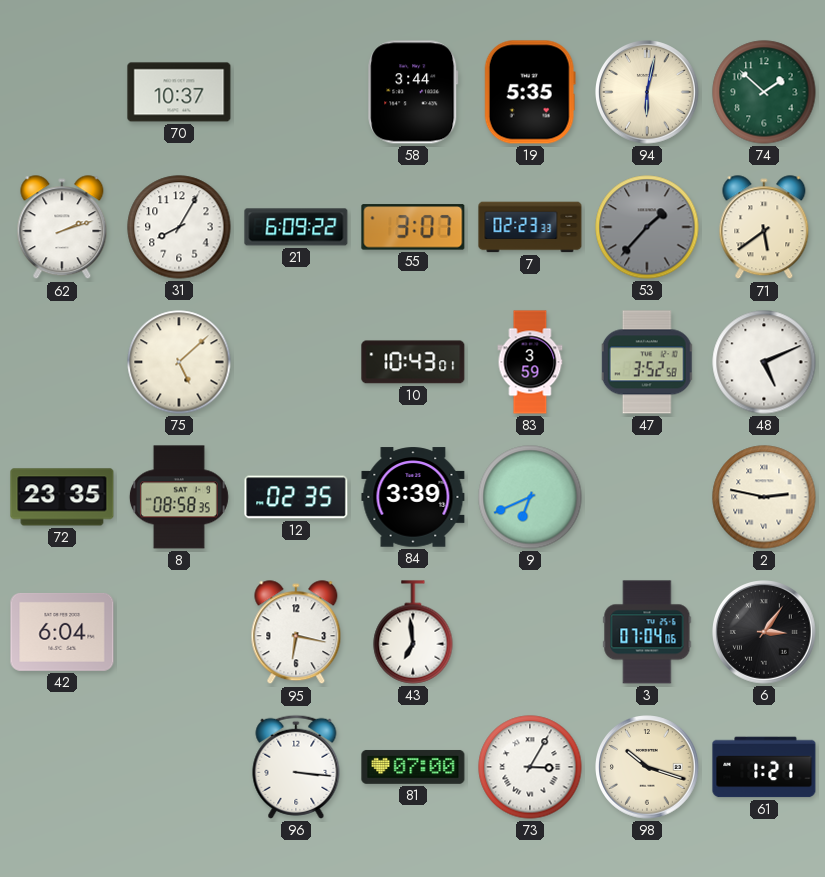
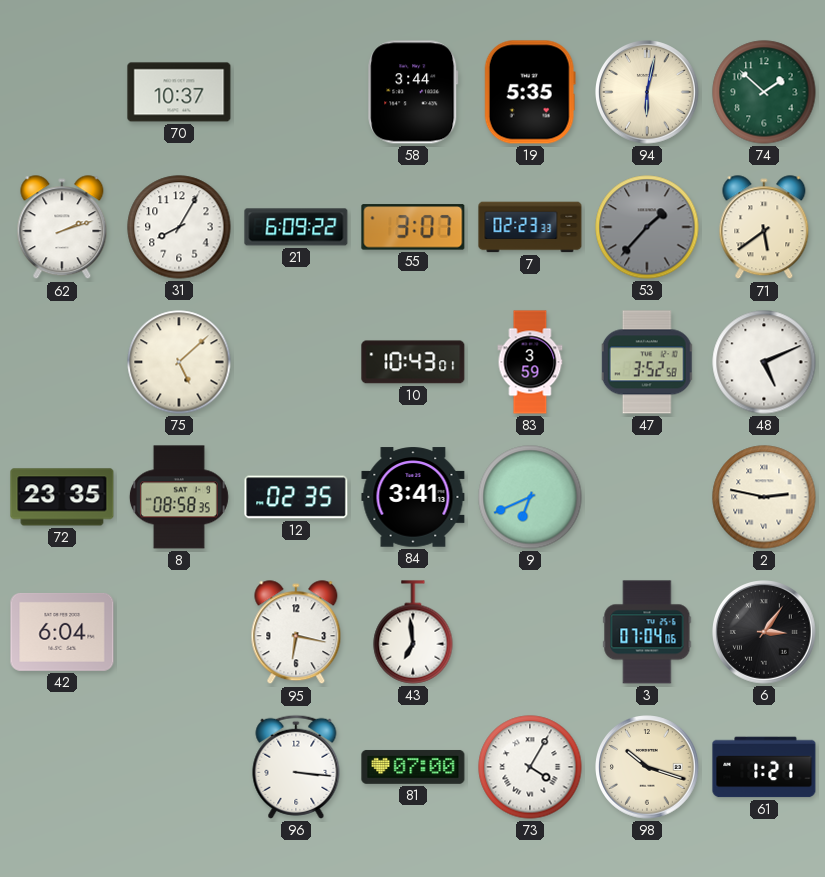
84: 3:39 -> 3:41 (413, 497)
73: 3:05 -> 4:05 (530, 767)
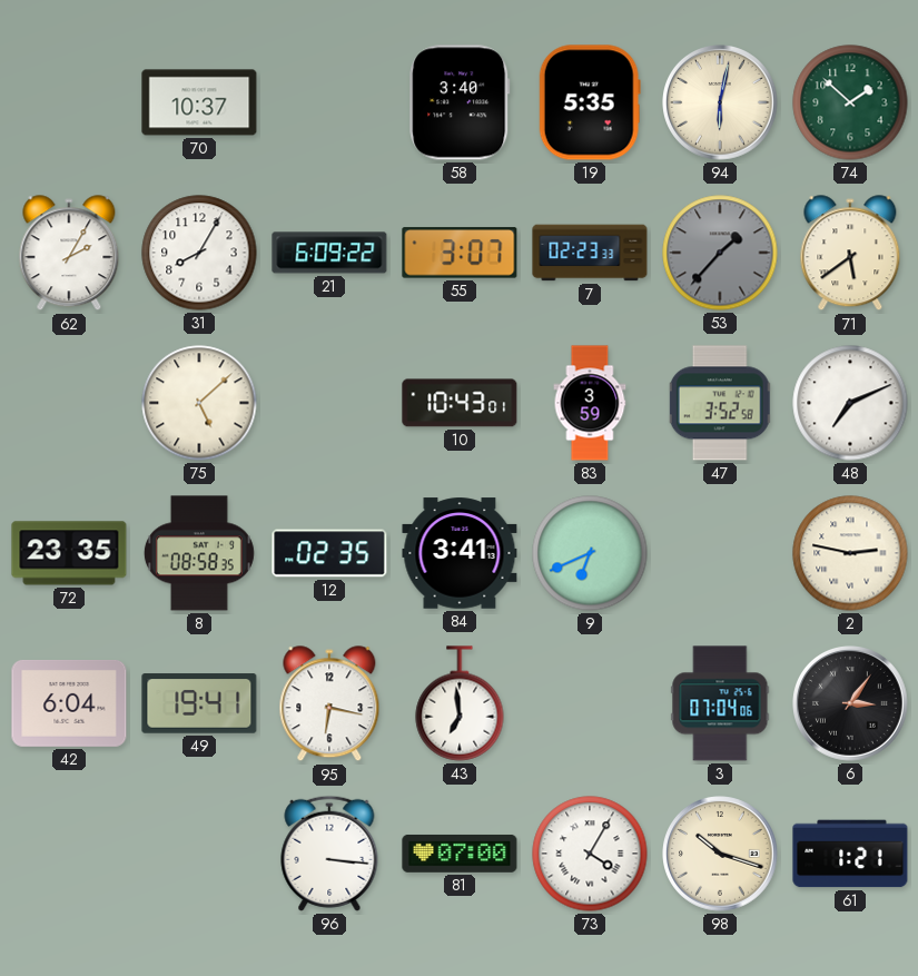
58: 3:44 -> 3:40 (460, 102)
62: 2:12 -> 2:05 (69, 254)
48: 5:11 -> 7:11 (850, 403)
49: none -> 19:41 (199, 703)
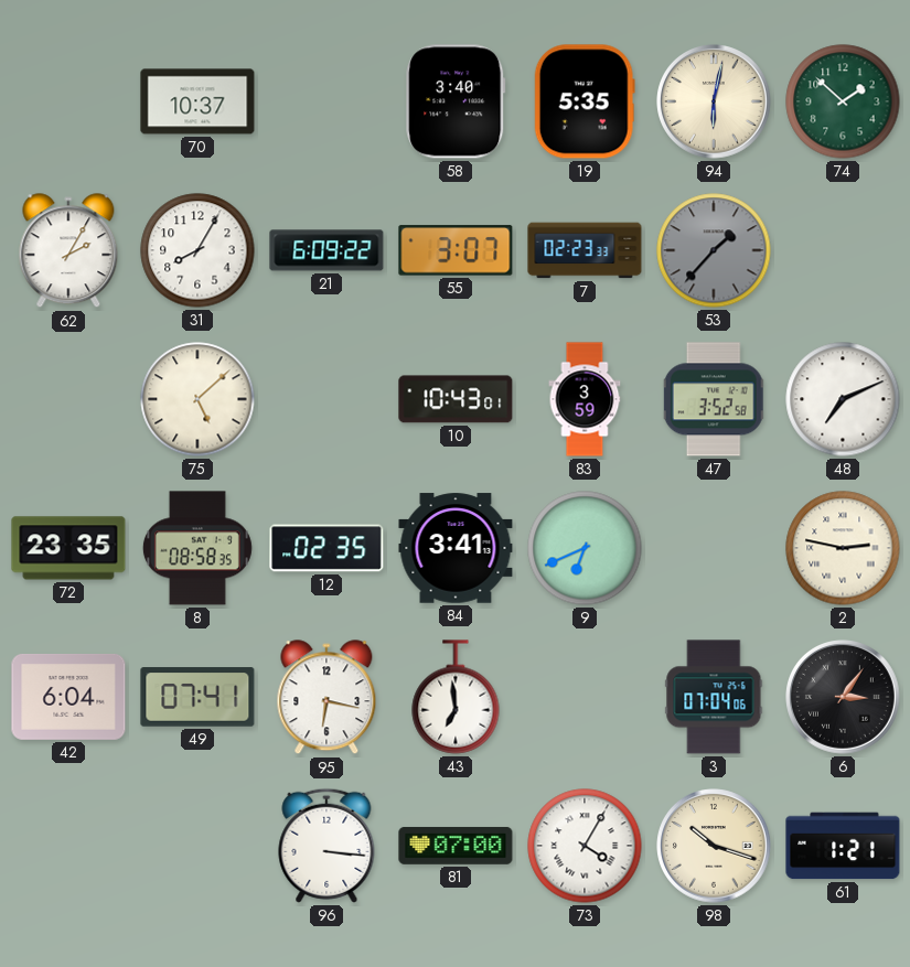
71: 5:39 -> none (850, 254)
49: 19:41 -> 07:41 (197, 697)
